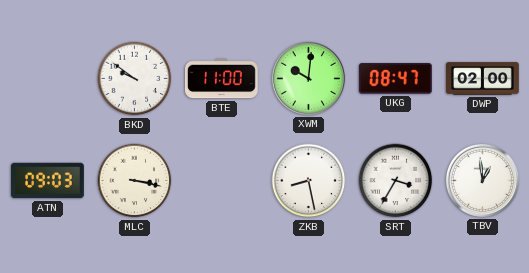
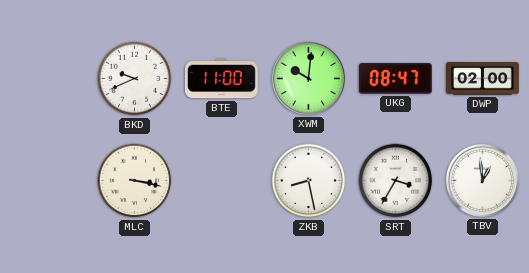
BKD: 9:51 -> 9:41 (135, 79)
ATN: 09:03 -> none (48, 181)
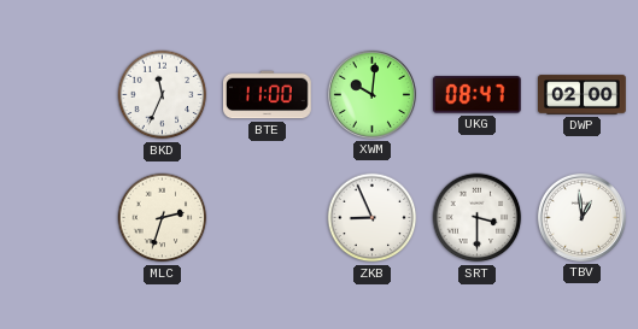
BKD: 9:41 -> 11:34 (163, 95)
MLC: 3:17 -> 2:33 (163, 218)
ZKB: 8:28 -> 8:56 (373, 218)
SRT: 3:35 -> 3:30 (478, 218)
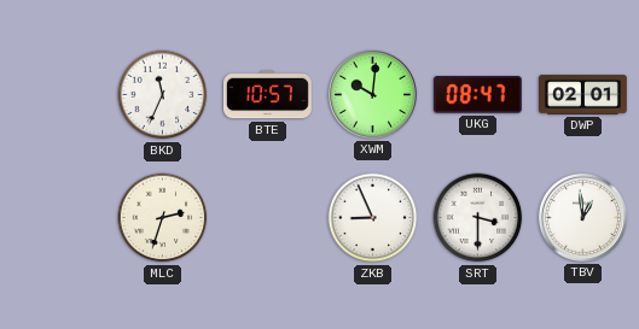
BTE: 11:00 -> 10:57 (267, 95)
DWP: 02:00 -> 02:01 (583, 95)
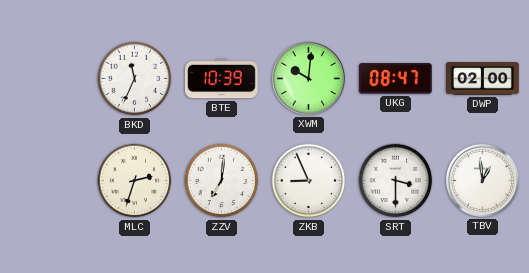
BTE: 10:57 -> 10:39 (221, 79)
DWP: 02:01 -> 02:00 (483, 79)
ZZV: none -> 7:01 (222, 181)
